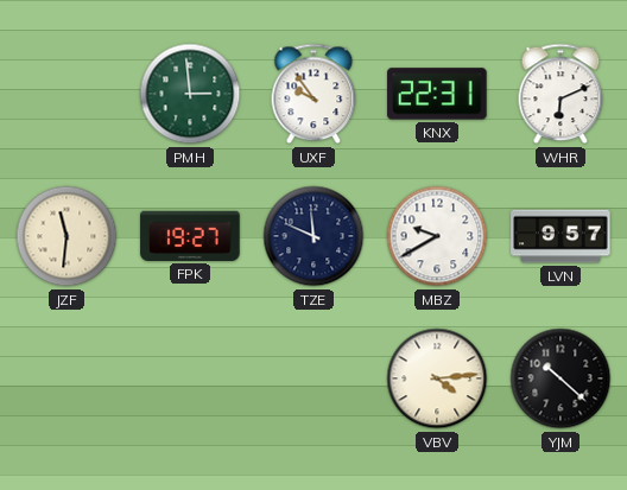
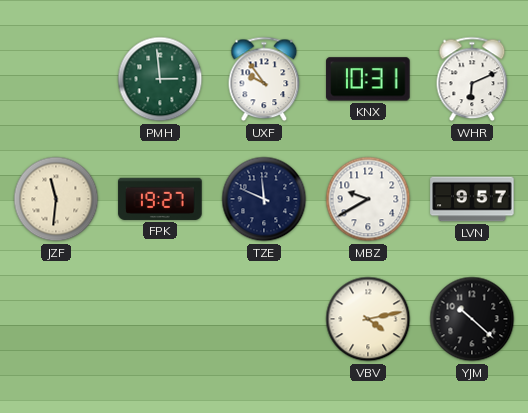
KNX: 22:31 -> 10:31 (368, 79)
VBV: 4:14 -> 4:13 (368, 319)
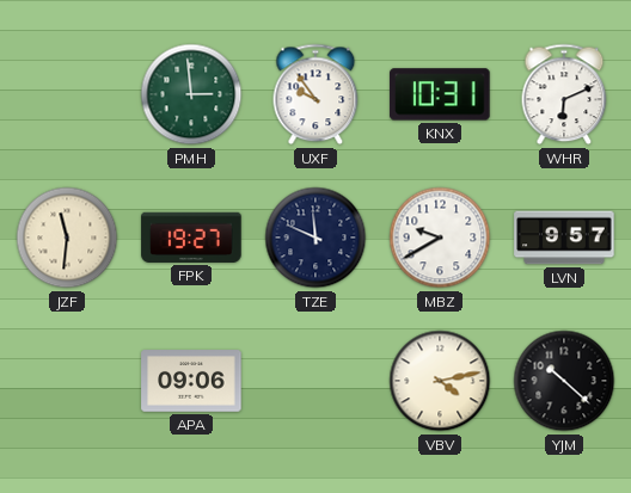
APA: none -> 09:06 (191, 381)
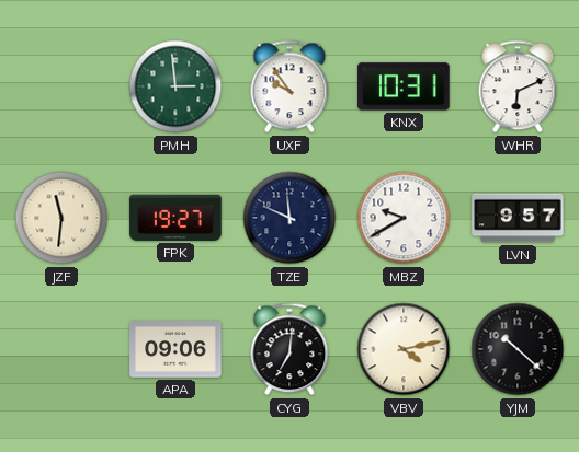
CYG: none -> 7:01 (289, 349)
